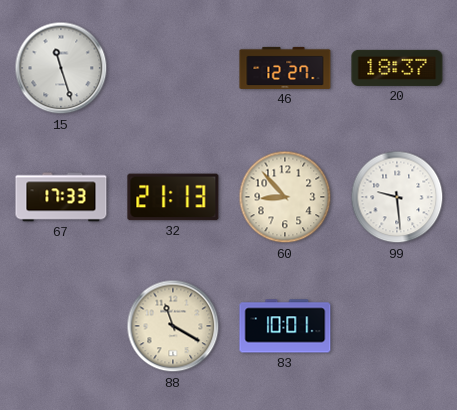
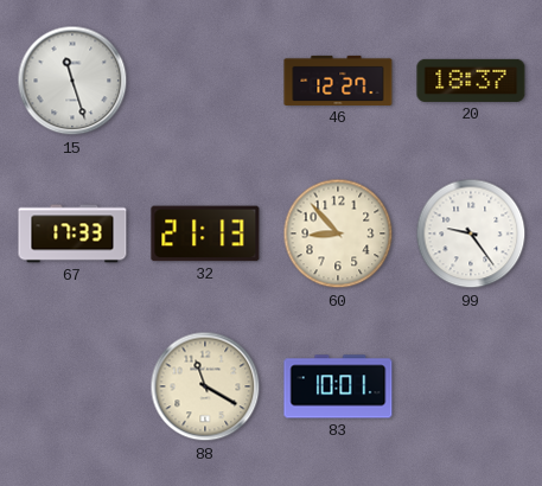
99: 9:29 -> 9:24 (471, 234)
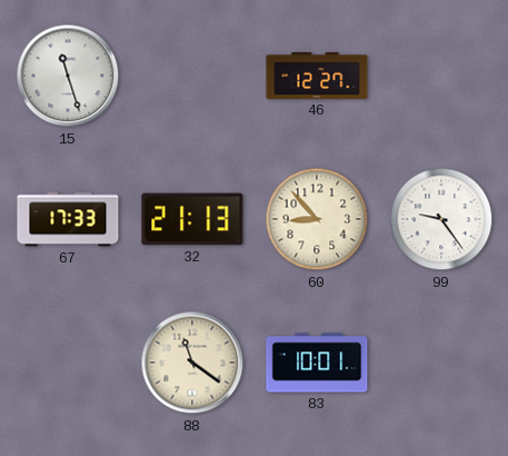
20: 18:37 -> none (471, 81)
88: 11:20 -> 11:21 (192, 363)
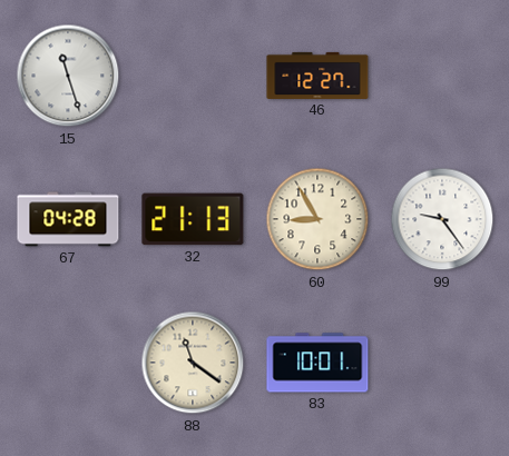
67: 17:33 -> 04:28 (68, 219)
60: 8:53 -> 8:55 (317, 219)
